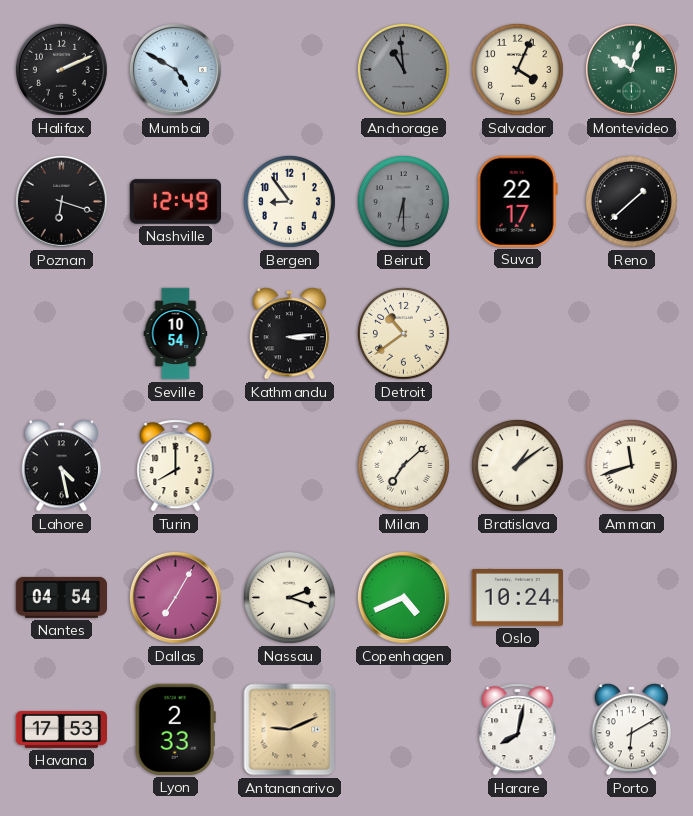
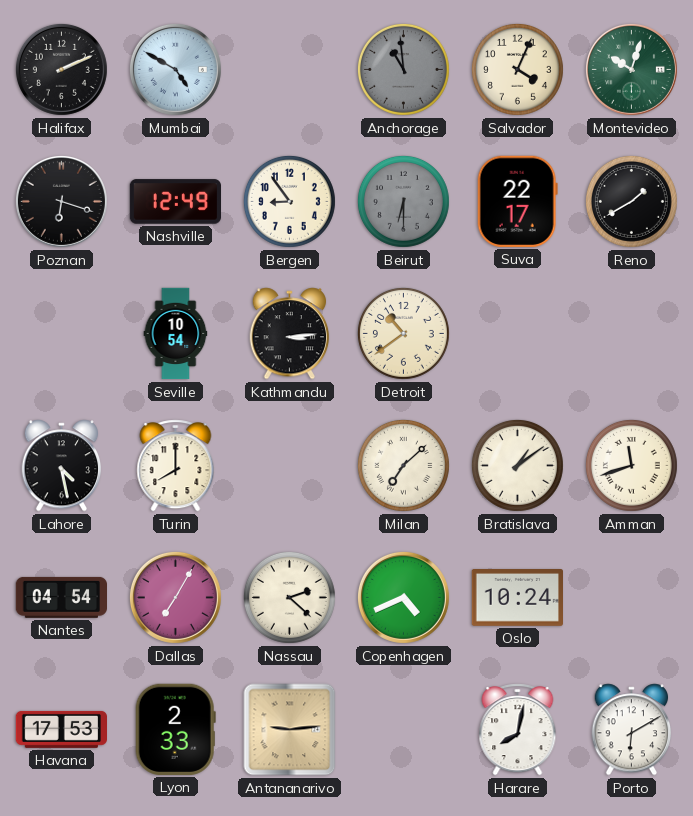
Reno: 1:38 -> 1:40 (631, 201)
Nassau: 2:18 -> 2:22 (289, 597)
Antananarivo: 9:11 -> 9:14 (290, 730)
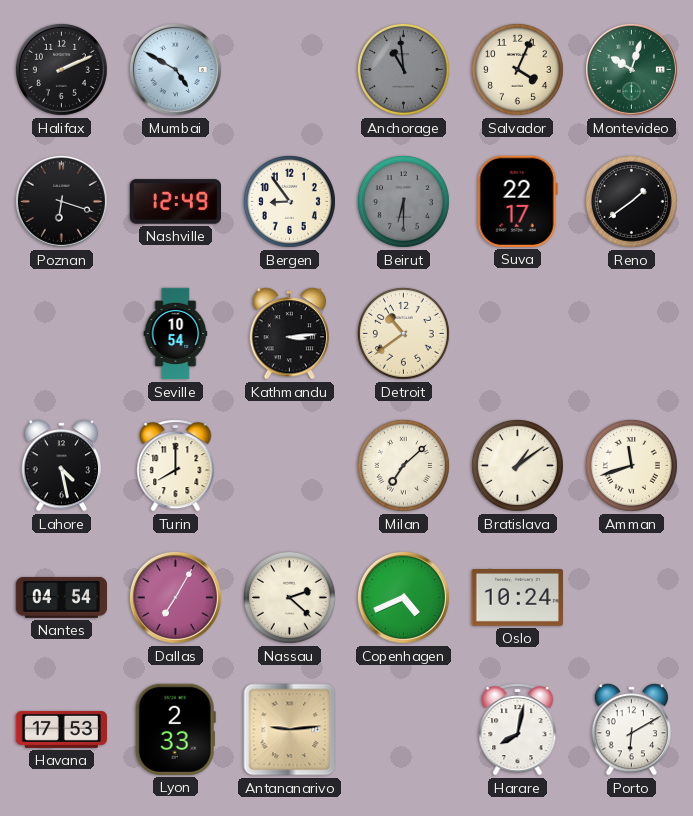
Reno: 1:40 -> 1:39 (631, 201)
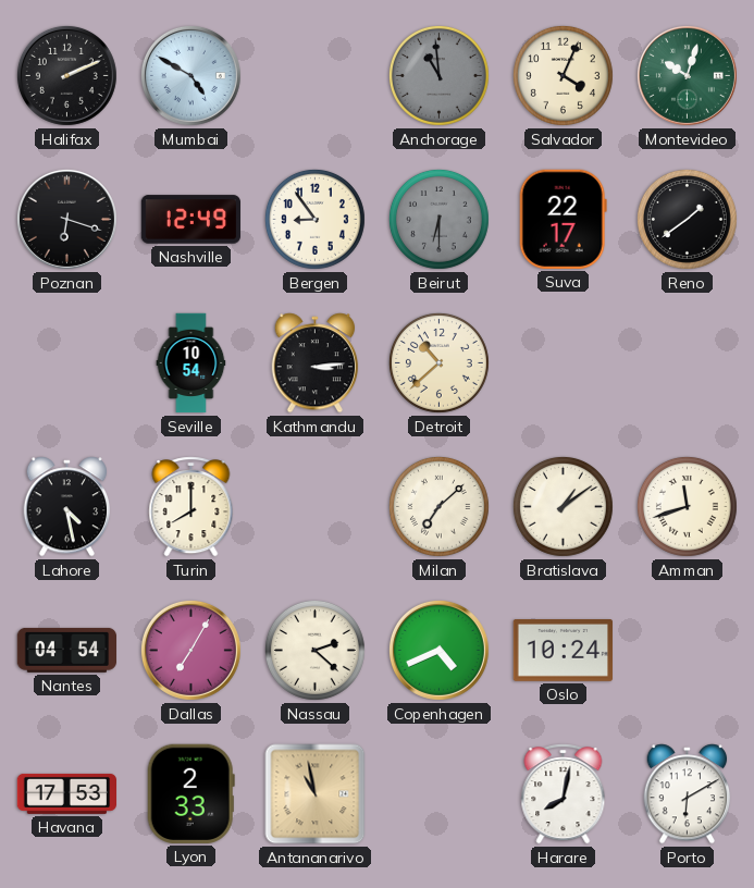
Detroit: 10:39 -> 10:38 (438, 362)
Antananarivo: 9:14 -> 10:58 (316, 794)
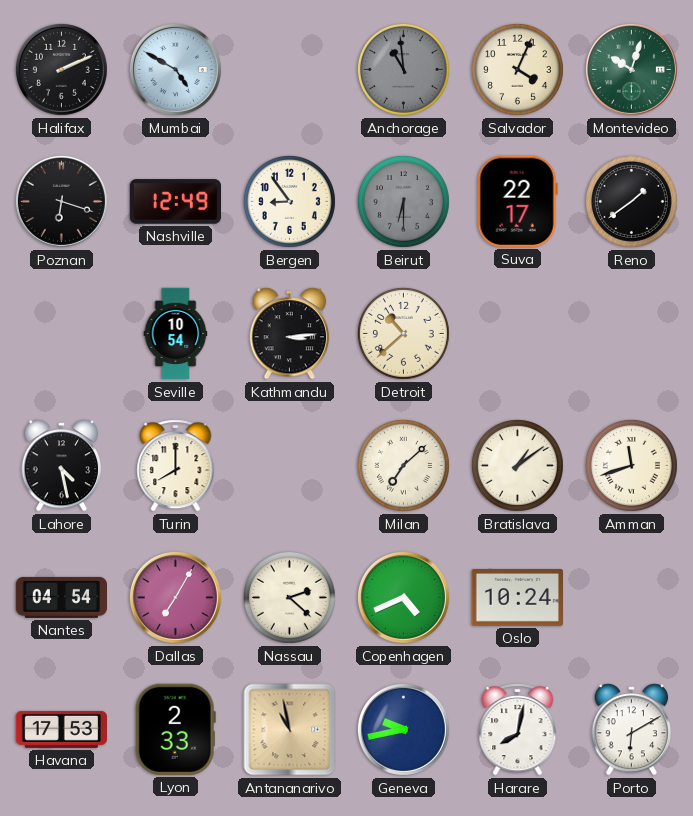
Geneva: none -> 9:43 (403, 729)
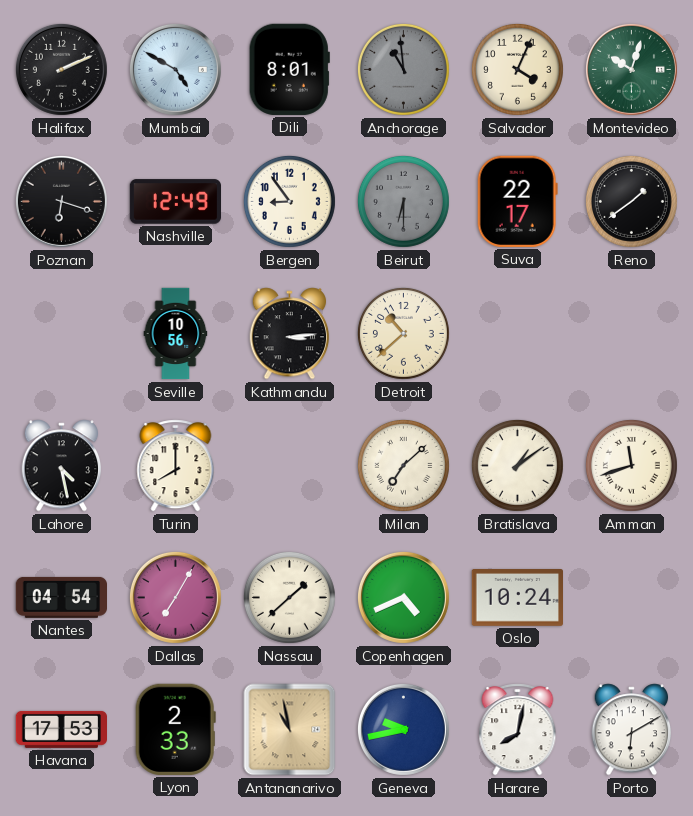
Dili: none -> 8:01 (289, 69)
Seville: 10:54 -> 10:56 (176, 334)
Nassau: 2:22 -> 1:38 (289, 597)
